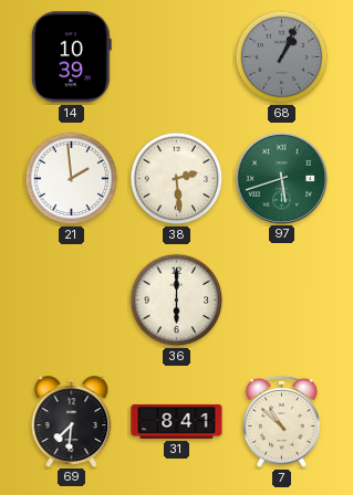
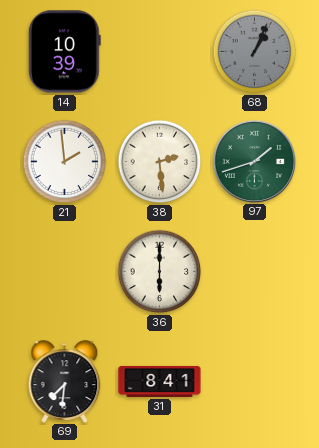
97: 5:42 -> 1:42 (254, 161)
7: 10:52 -> none (282, 421)
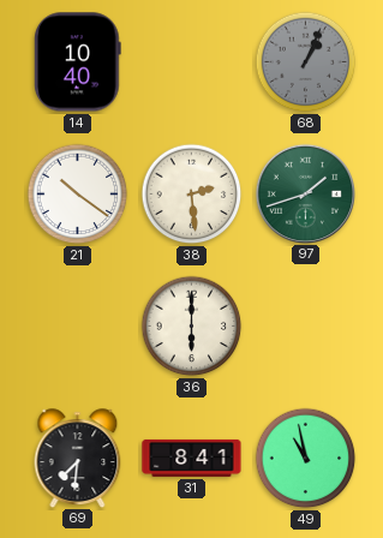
14: 10:39 -> 10:40 (77, 62)
21: 1:59 -> 10:21 (78, 195)
49: none -> 10:58 (306, 459)
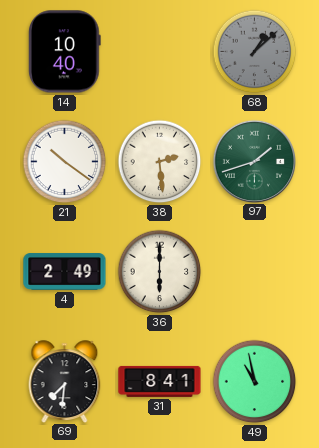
68: 1:04 -> 1:08 (255, 52)
4: none -> 2:49 (65, 272)
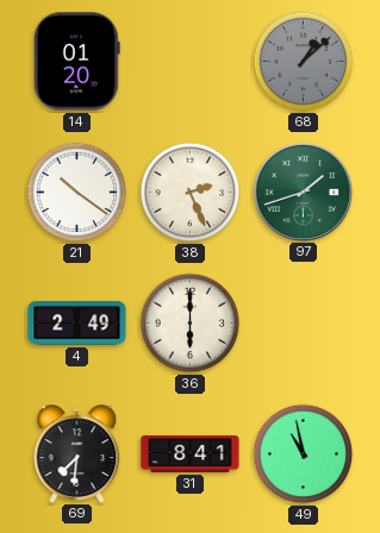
14: 10:40 -> 01:20 (76, 62)
38: 2:29 -> 2:26 (191, 193)
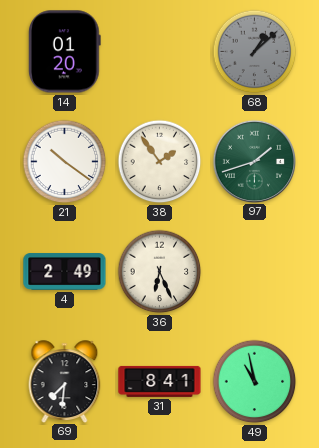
38: 2:26 -> 1:54 (160, 162)
36: 6:00 -> 6:26 (160, 272)
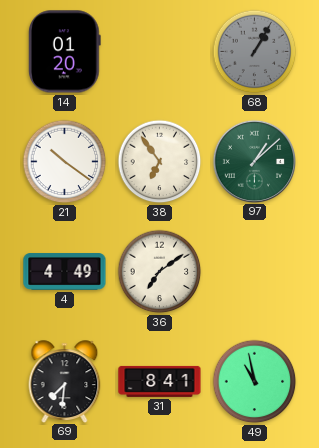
68: 1:08 -> 1:05 (255, 52)
38: 1:54 -> 6:54 (160, 162)
97: 1:42 -> 1:08 (254, 161)
4: 2:49 -> 4:49 (65, 272)
36: 6:26 -> 7:09 (160, 272)
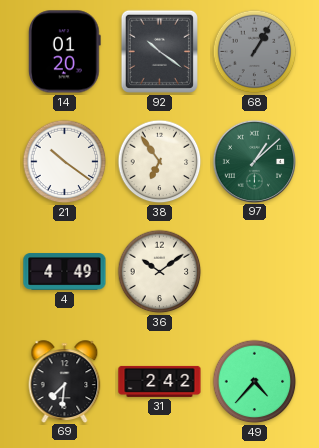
92: none -> 10:21 (159, 51)
36: 7:09 -> 10:09 (160, 272)
31: 8:41 -> 2:42 (160, 381)
49: 10:58 -> 4:37 (255, 382)
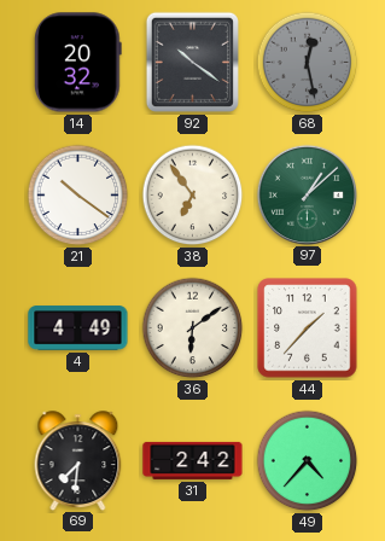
14: 01:20 -> 20:32 (77, 63)
68: 1:05 -> 12:28 (308, 63)
36: 10:09 -> 6:09 (193, 328)
44: none -> 1:37 (308, 328)
